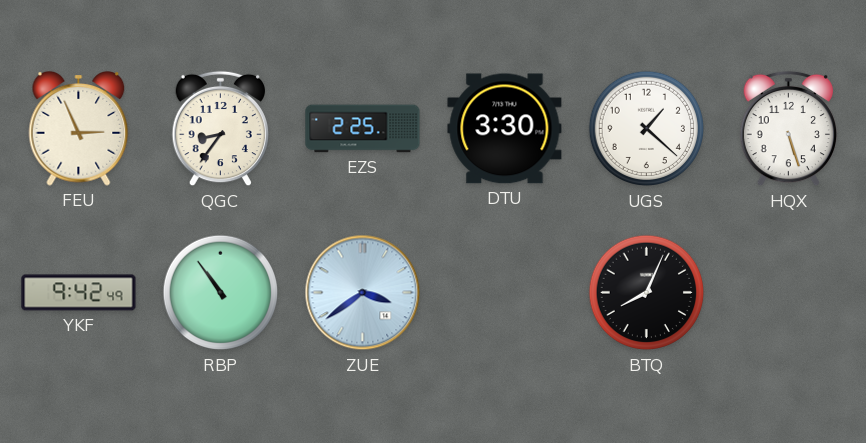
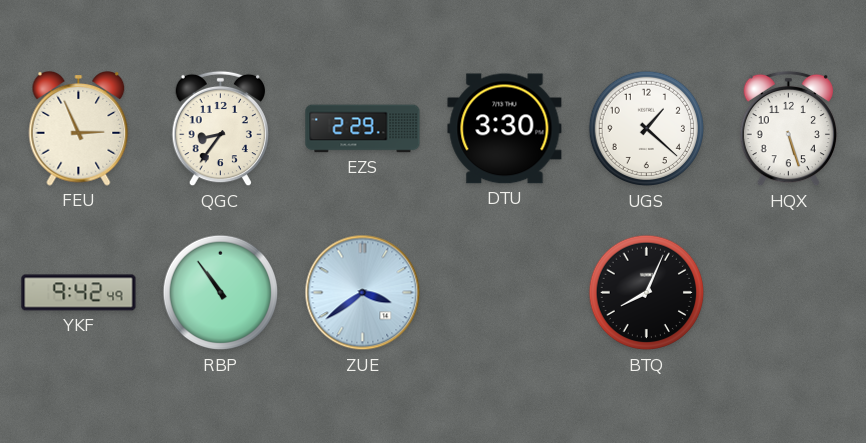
EZS: 2:25 -> 2:29 (363, 129)
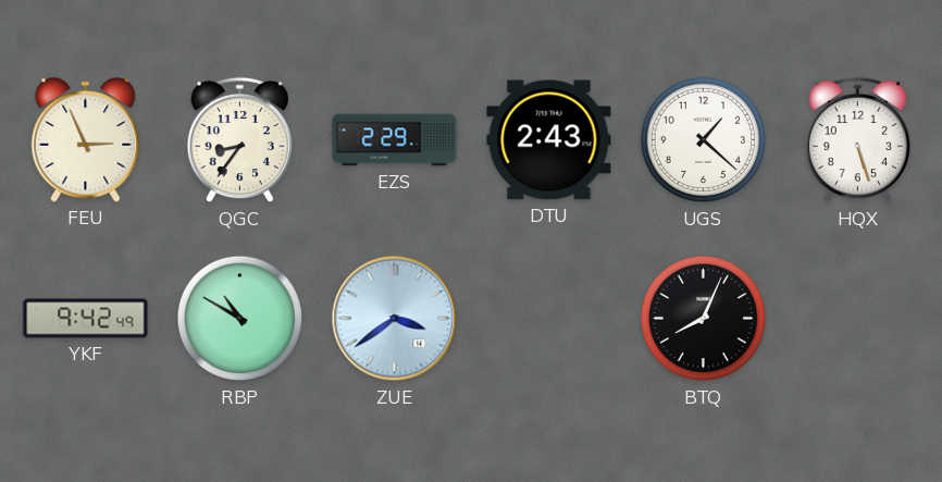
DTU: 3:30 -> 2:43 (549, 140)
RBP: 10:54 -> 10:50 (240, 319)
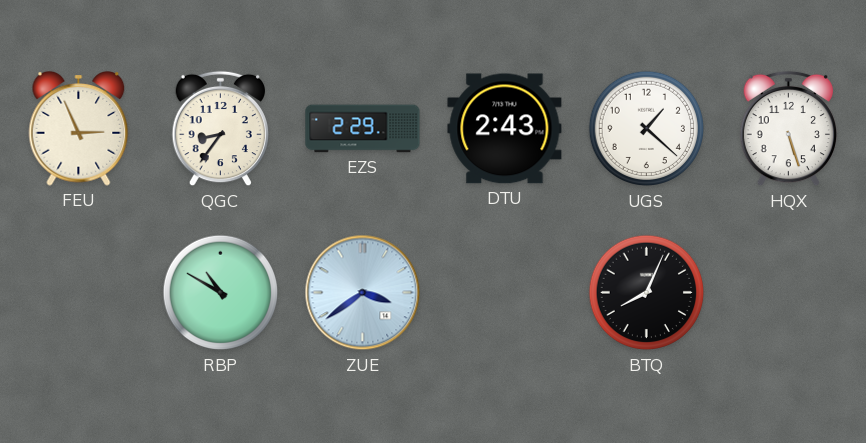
YKF: 9:42 -> none (86, 319)
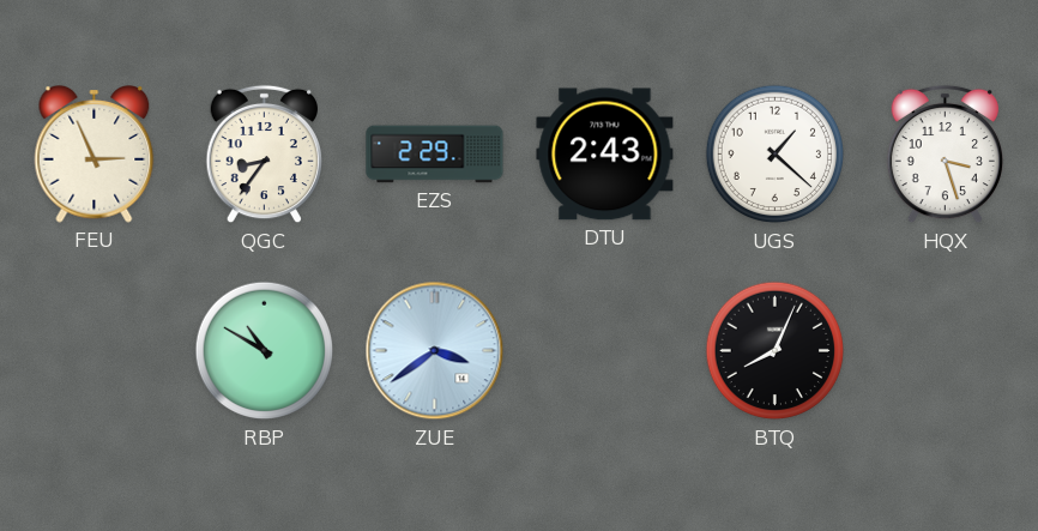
HQX: 5:27 -> 3:27 (945, 155)
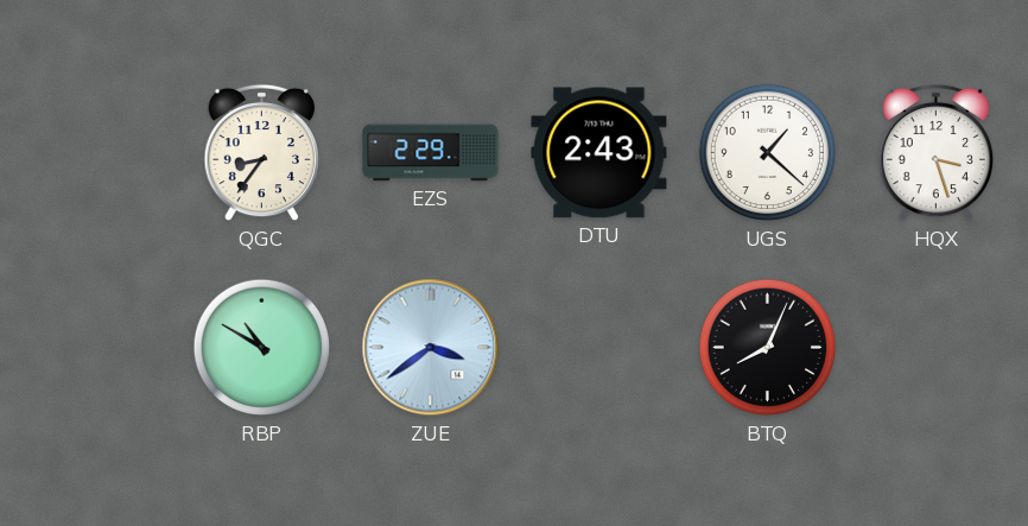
FEU: 2:56 -> none (95, 155)
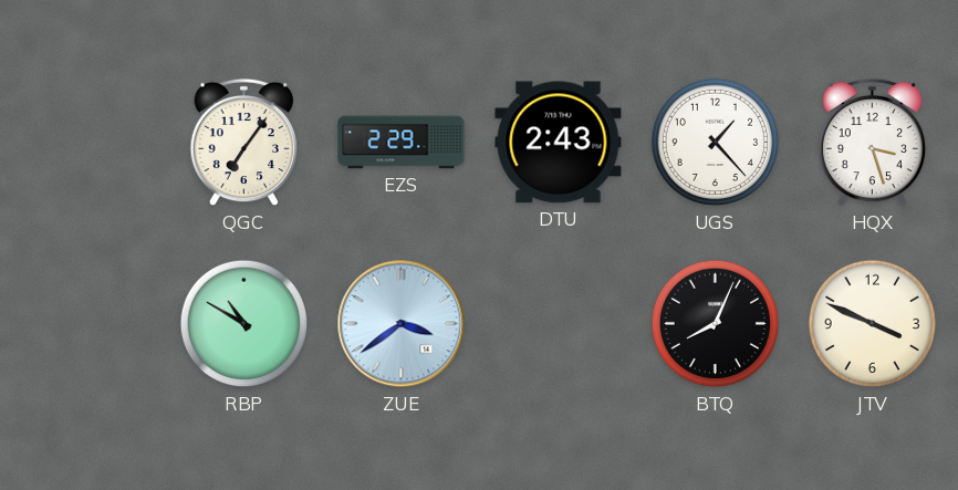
QGC: 8:36 -> 7:06 (243, 143)
UGS: 1:22 -> 1:23 (716, 143)
JTV: none -> 3:49 (873, 324)
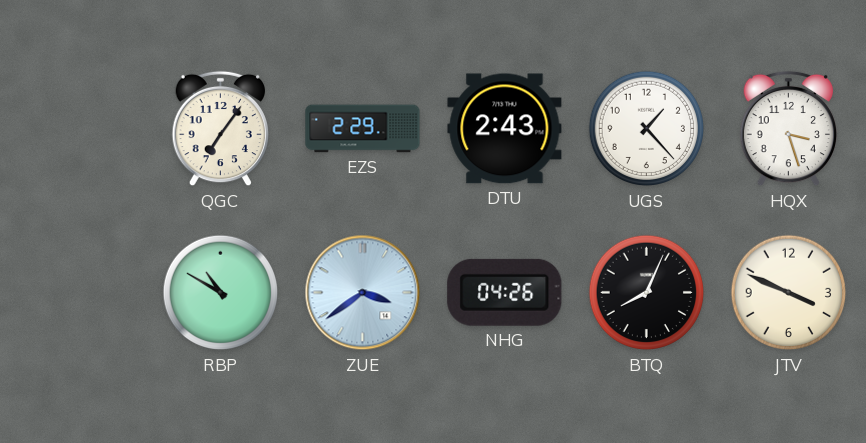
NHG: none -> 04:26 (505, 292)
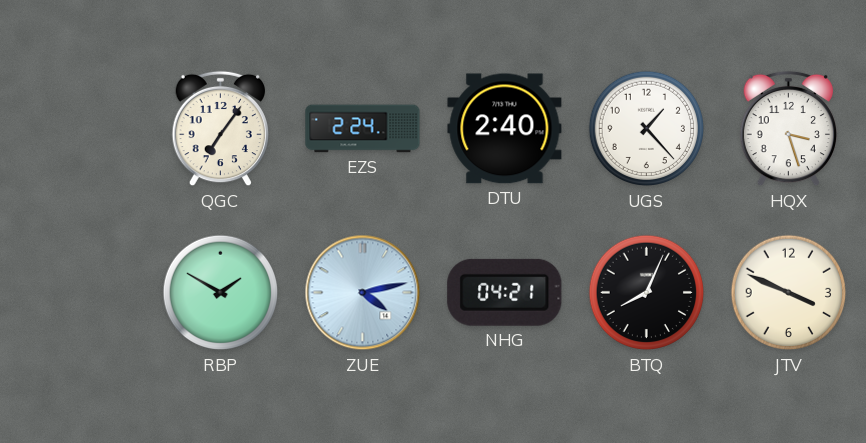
EZS: 2:29 -> 2:24 (363, 129)
DTU: 2:43 -> 2:40 (505, 129)
RBP: 10:50 -> 1:50 (221, 293)
ZUE: 3:39 -> 4:13 (363, 293)
NHG: 04:26 -> 04:21 (505, 292)
